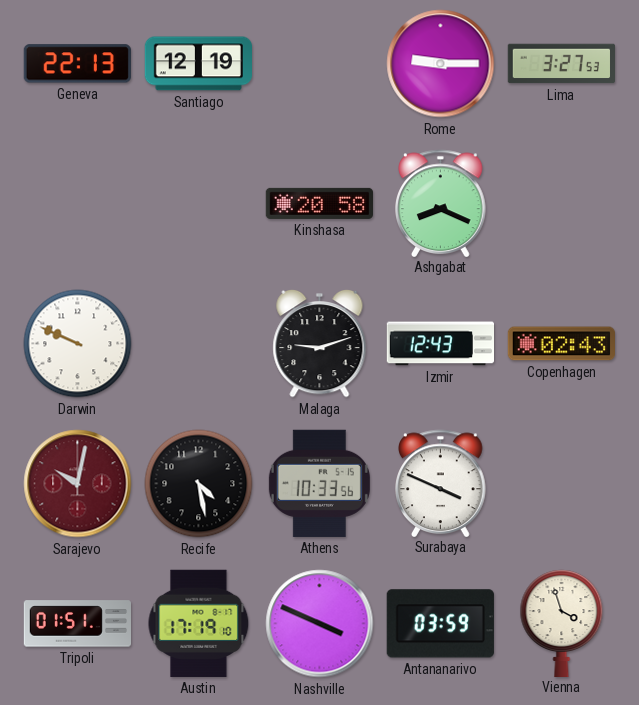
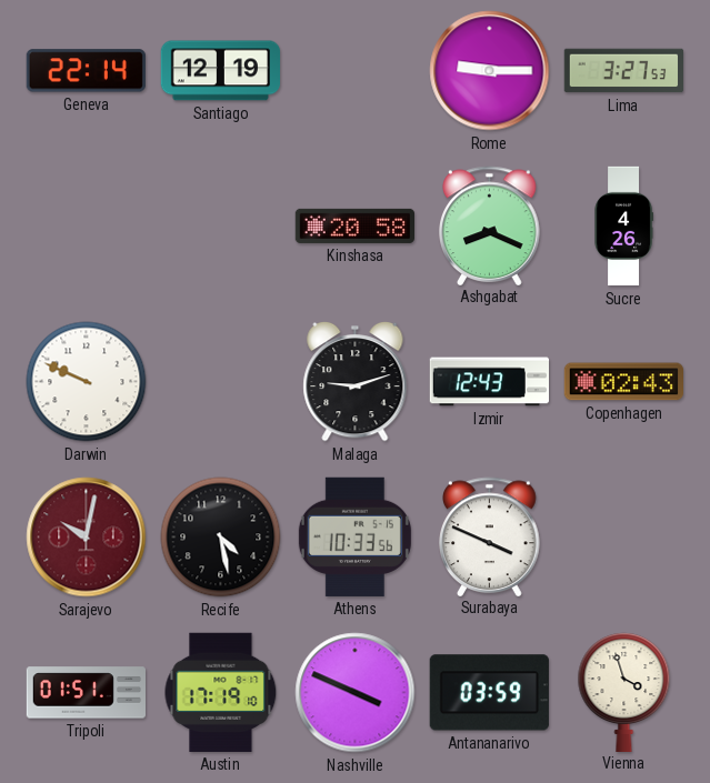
Geneva: 22:13 -> 22:14 (86, 71)
Sucre: none -> 4:26 (623, 227)
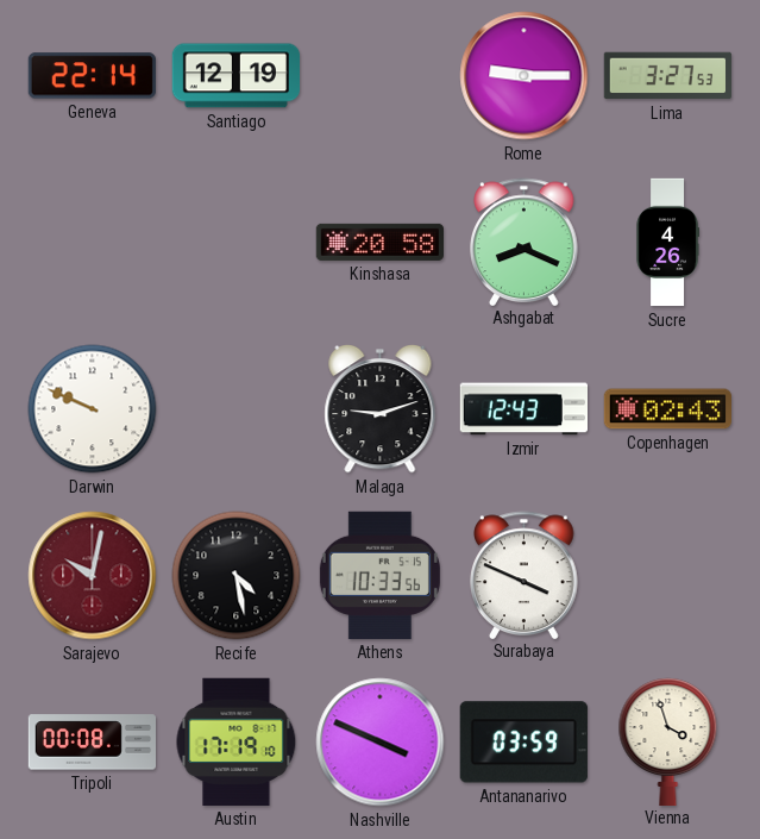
Tripoli: 01:51 -> 00:08 (92, 743)
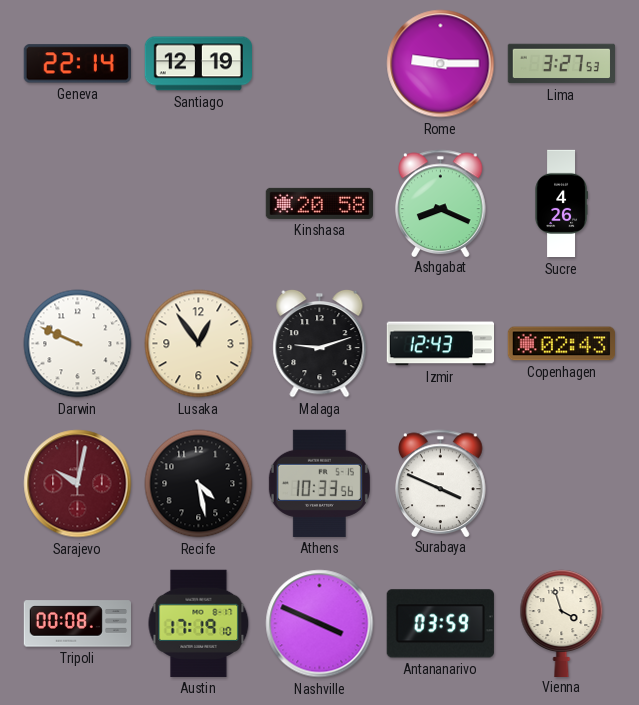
Lusaka: none -> 12:54 (199, 344)
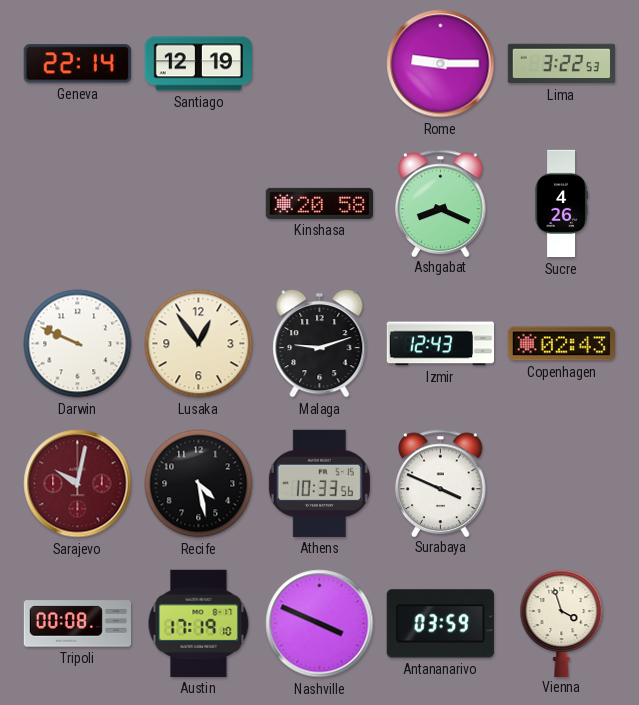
Lima: 3:27 -> 3:22 (561, 64)
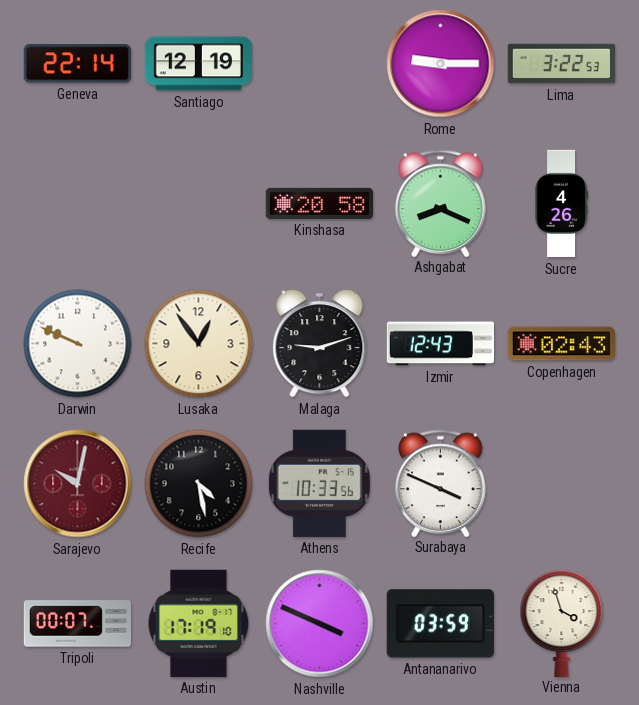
Tripoli: 00:08 -> 00:07 (77, 624)
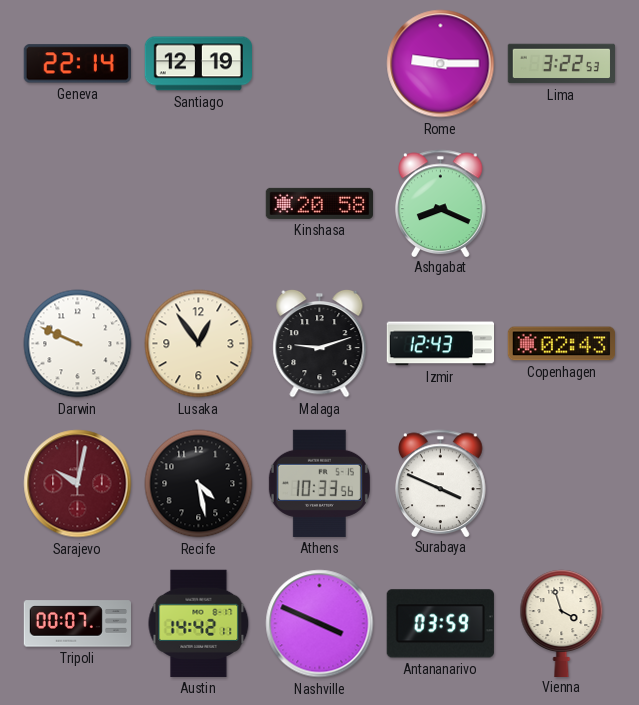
Sucre: 4:26 -> none (561, 204)
Austin: 17:19 -> 14:42 (199, 623)
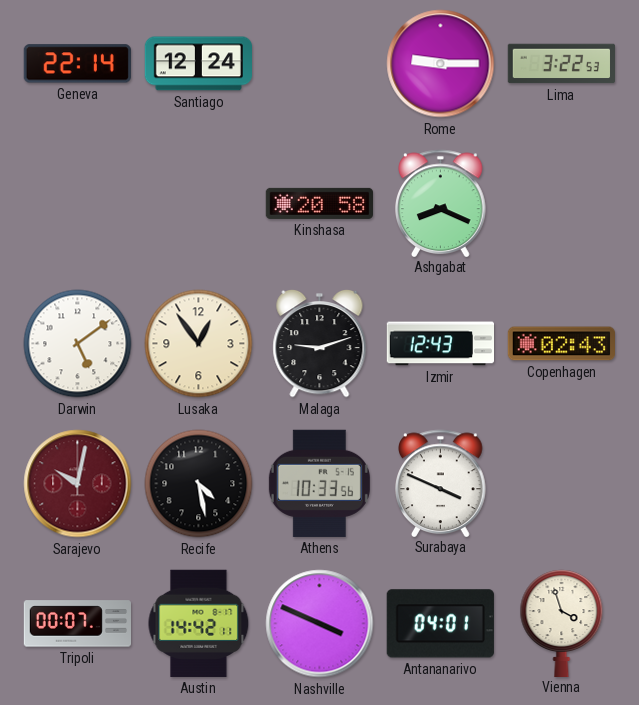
Santiago: 12:19 -> 12:24 (198, 64)
Darwin: 9:49 -> 5:09 (78, 344)
Antananarivo: 03:59 -> 04:01 (440, 624)
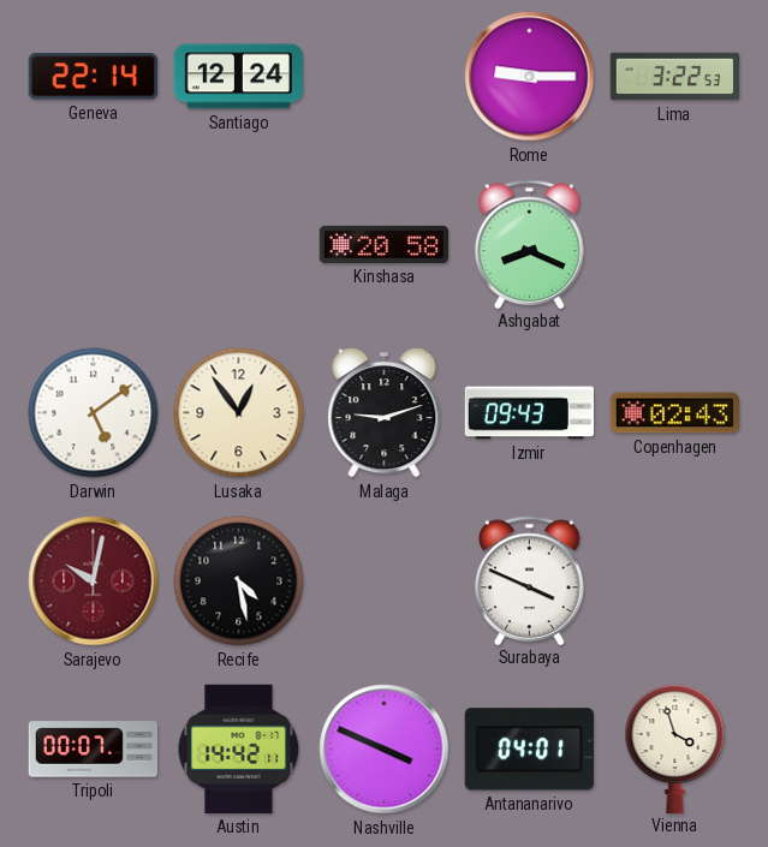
Izmir: 12:43 -> 09:43 (529, 413)
Athens: 10:33 -> none (319, 483)
